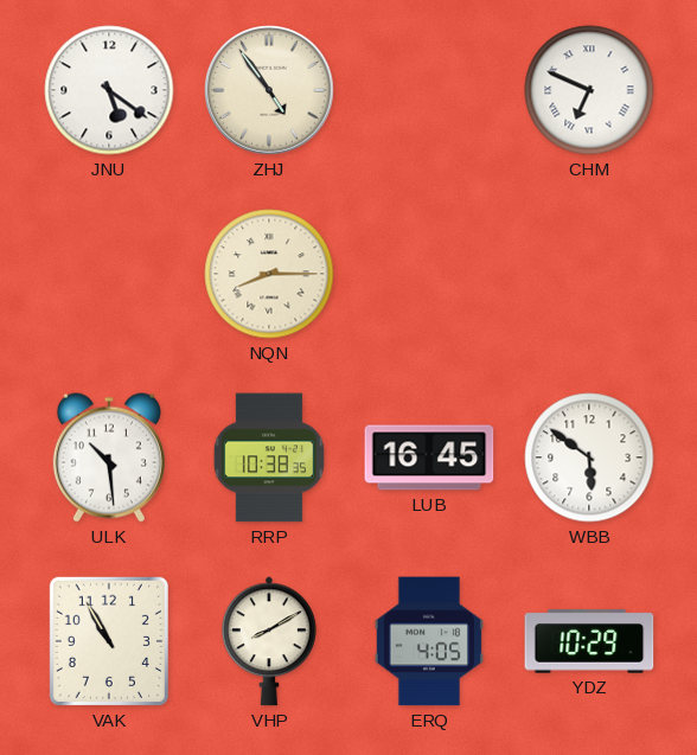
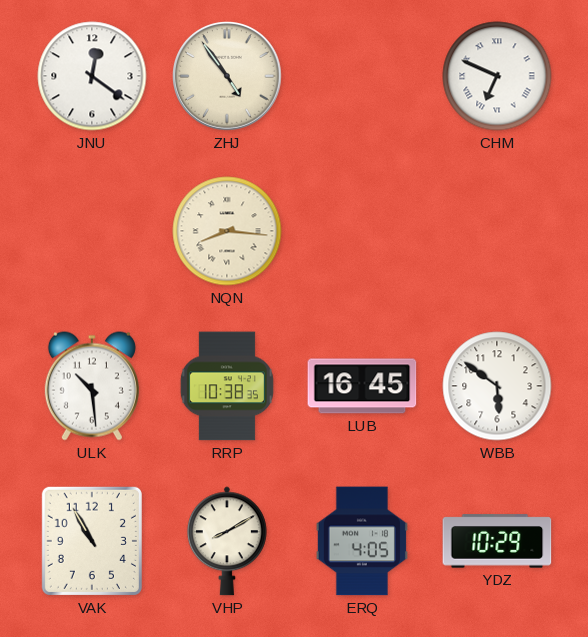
JNU: 5:21 -> 12:21 (92, 76)
NQN: 8:15 -> 8:16 (227, 231)
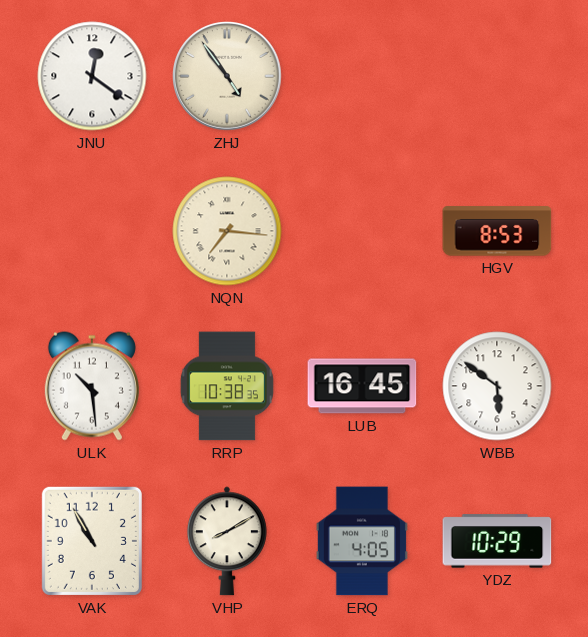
CHM: 6:49 -> none (497, 76)
NQN: 8:16 -> 7:16 (227, 231)
HGV: none -> 8:53 (497, 231)
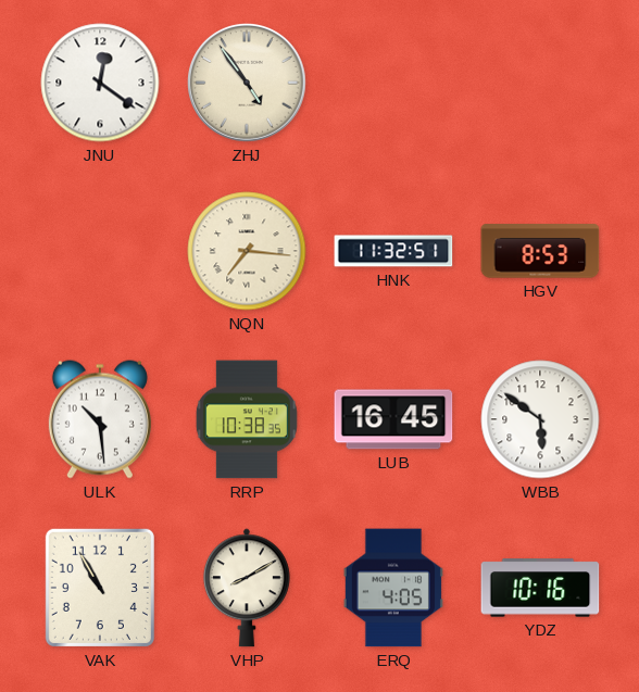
HNK: none -> 11:32 (393, 251)
YDZ: 10:29 -> 10:16 (540, 588)
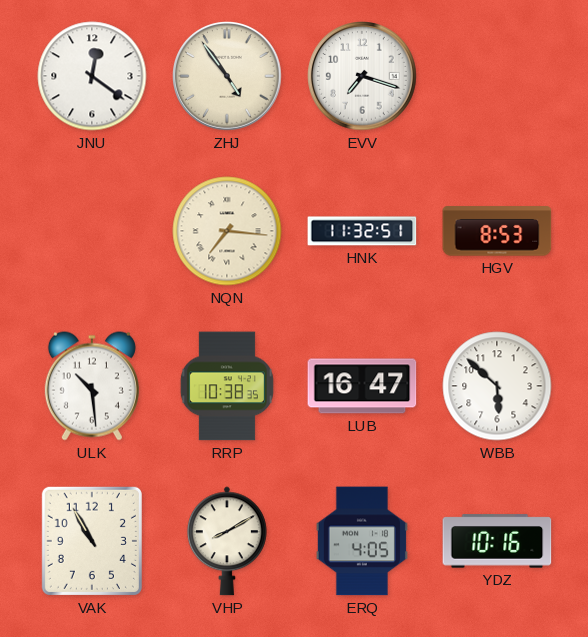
EVV: none -> 7:18 (363, 77)
LUB: 16:45 -> 16:47 (362, 386)
WBB: 5:51 -> 5:52 (497, 386)
